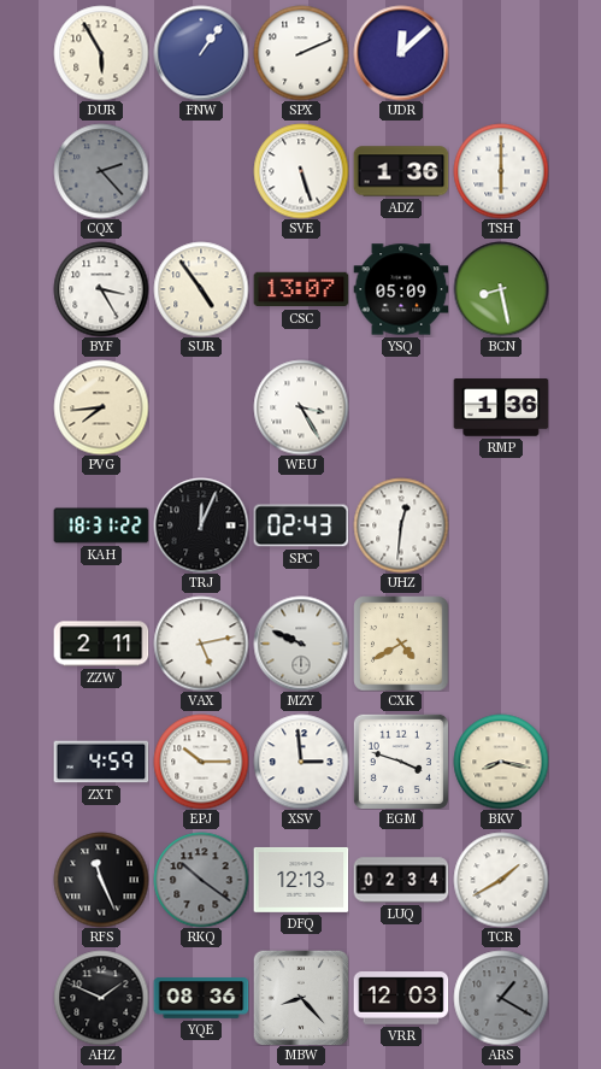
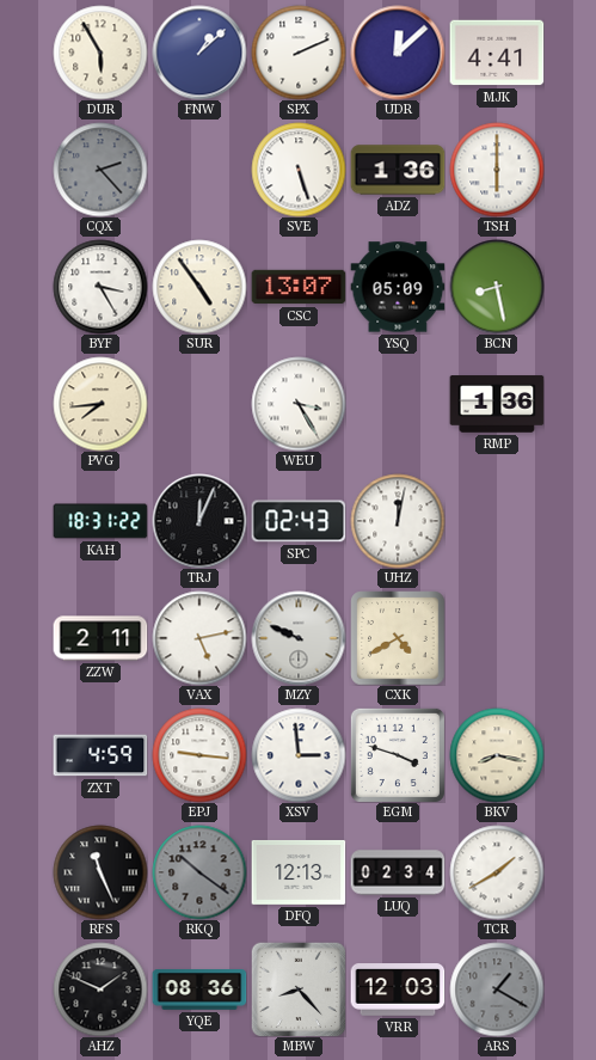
FNW: 1:06 -> 1:08 (199, 53)
MJK: none -> 4:41 (497, 53)
UHZ: 12:31 -> 12:02 (398, 521)
EPJ: 10:15 -> 9:16 (199, 755)
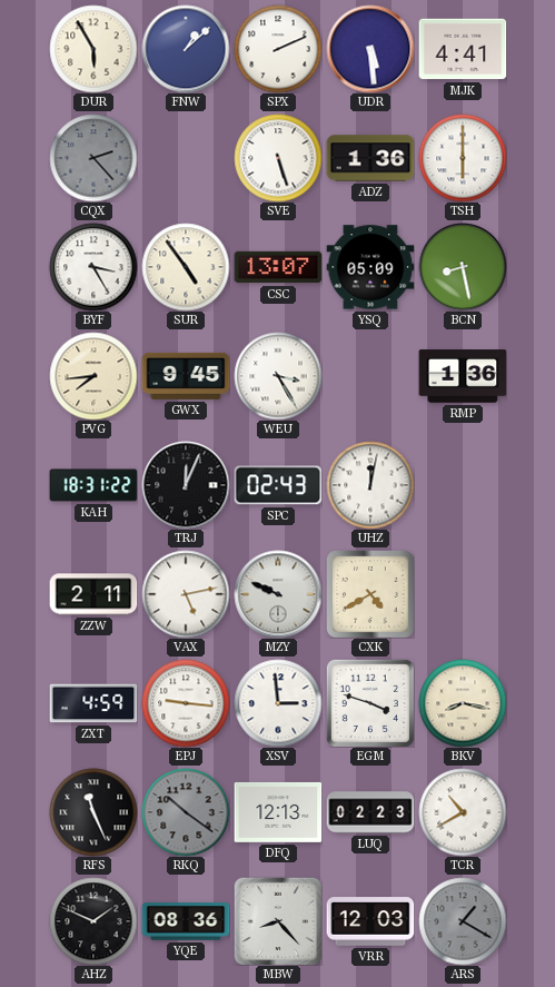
UDR: 12:08 -> 5:29 (370, 49)
GWX: none -> 9:45 (186, 376)
LUQ: 02:34 -> 02:23 (370, 812)
TCR: 1:40 -> 10:40 (463, 812)
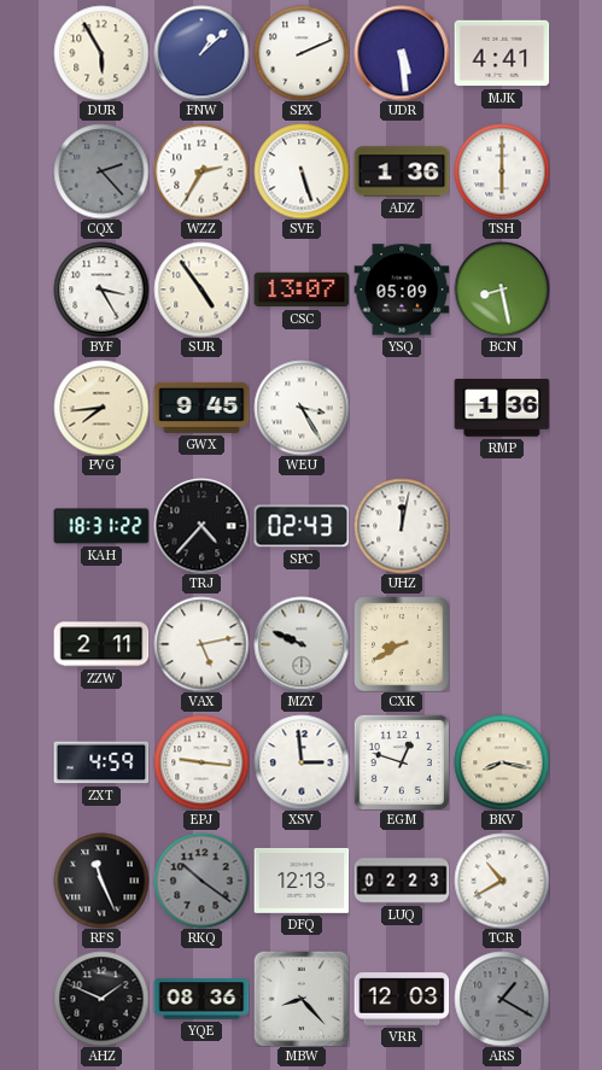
WZZ: none -> 2:35 (201, 171)
TRJ: 12:04 -> 4:37 (201, 526)
CXK: 4:40 -> 8:40 (402, 644)
EGM: 3:48 -> 12:48 (402, 762)
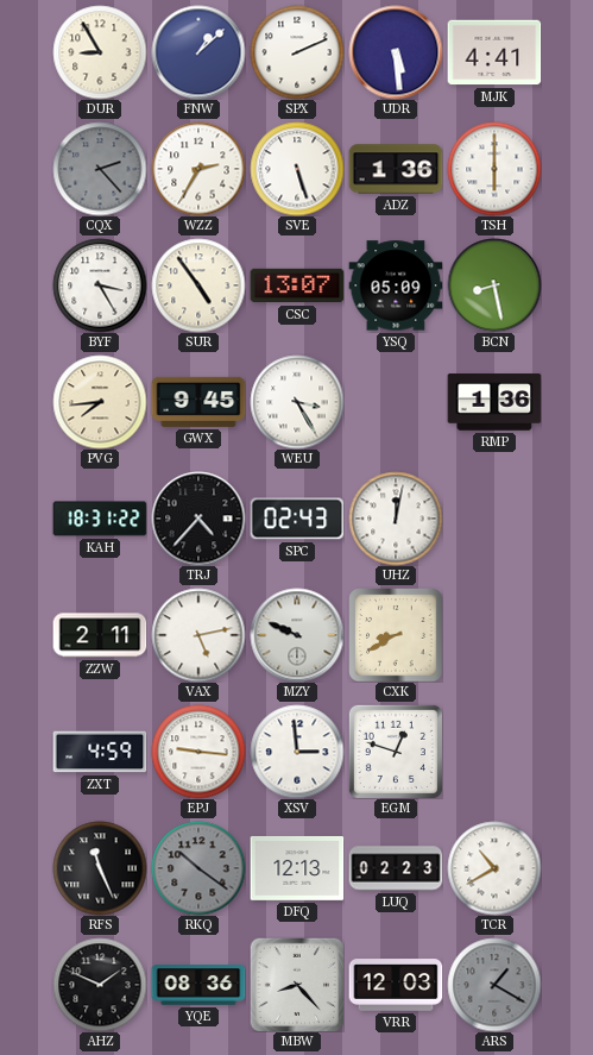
DUR: 5:55 -> 8:55 (100, 52)
BKV: 8:17 -> none (502, 762)
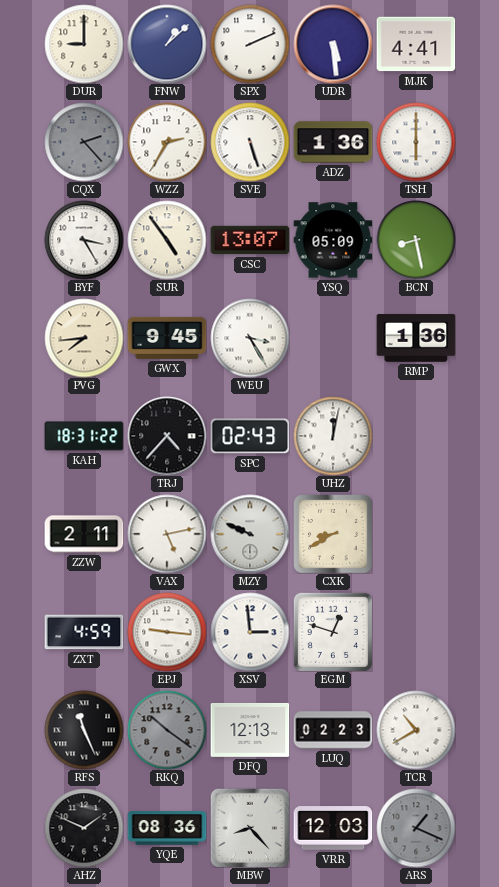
DUR: 8:55 -> 9:00 (84, 44)
ARS: 1:20 -> 1:19 (416, 828)
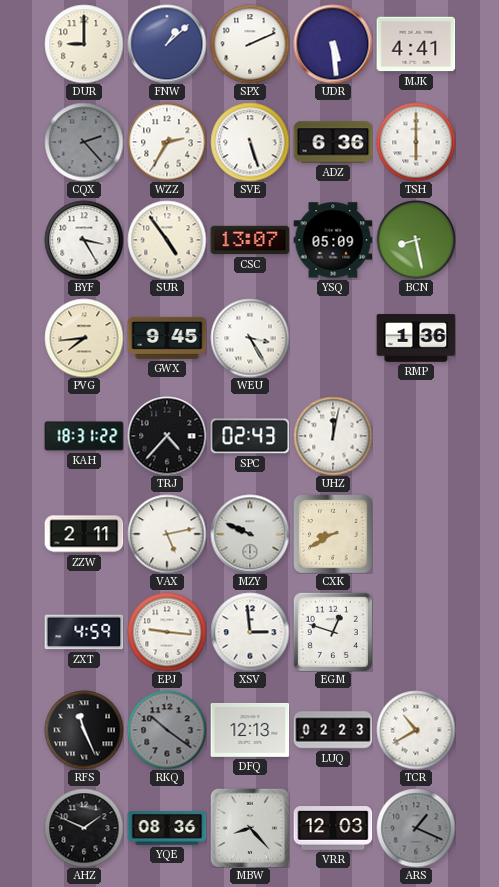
ADZ: 1:36 -> 6:36 (333, 142)
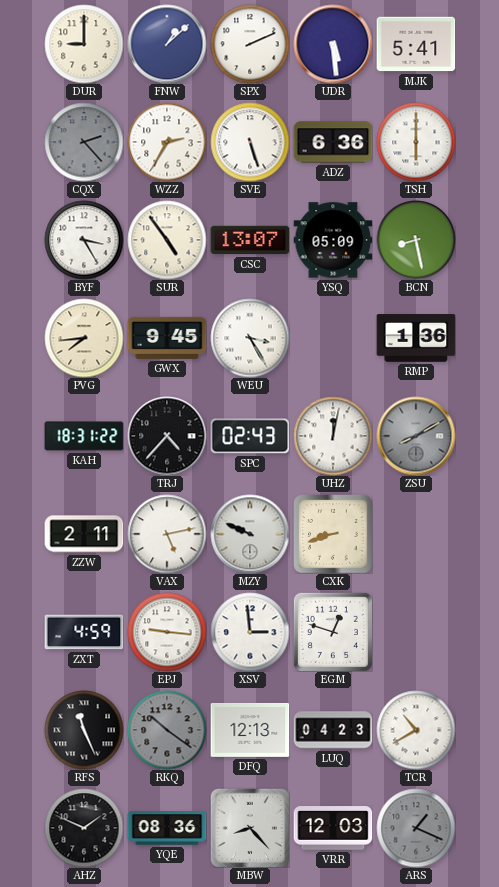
MJK: 4:41 -> 5:41 (416, 44)
ZSU: none -> 8:10 (416, 436)
CXK: 8:40 -> 8:42 (333, 534)
LUQ: 02:23 -> 04:23 (333, 730)
